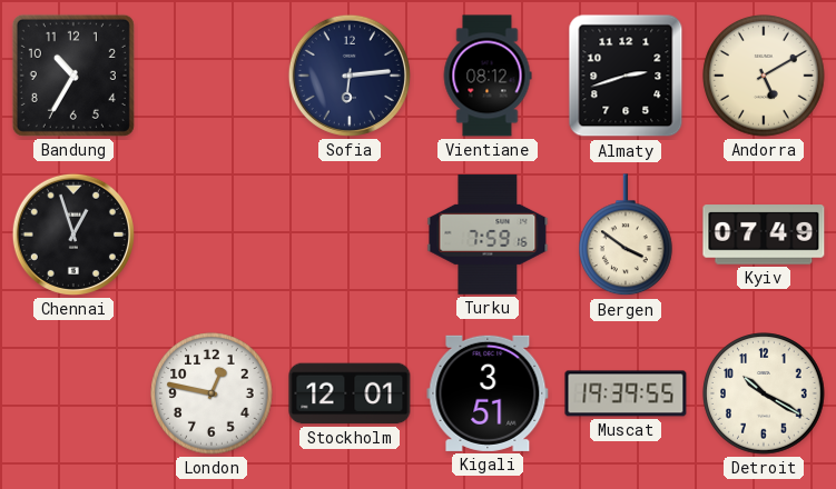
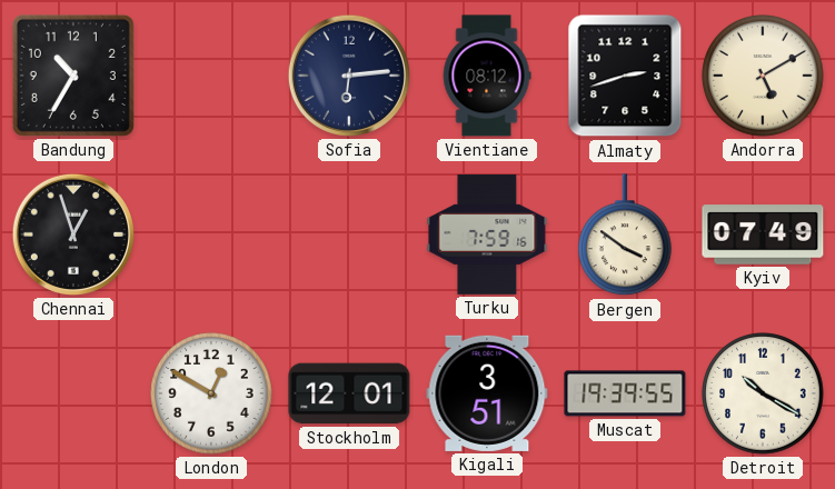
London: 12:47 -> 12:50 (211, 393)
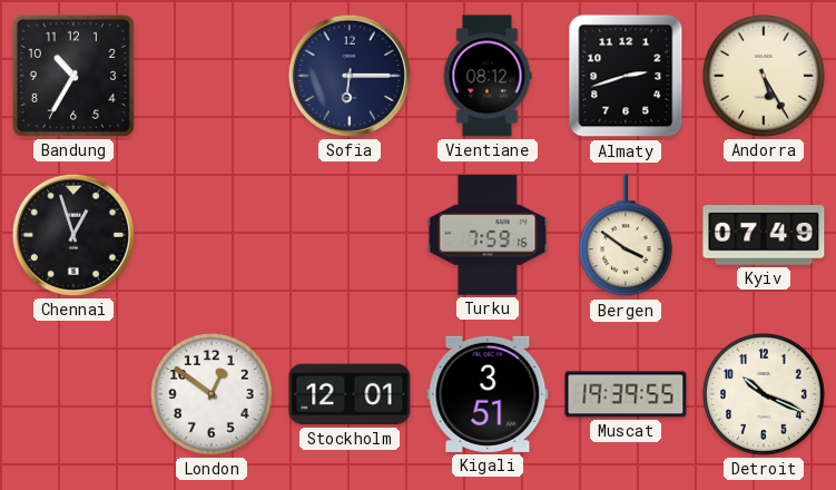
Sofia: 6:14 -> 6:15 (350, 76)
Andorra: 5:10 -> 5:25 (764, 76)
London: 12:50 -> 12:51 (212, 394)
Detroit: 10:20 -> 10:19 (764, 394)
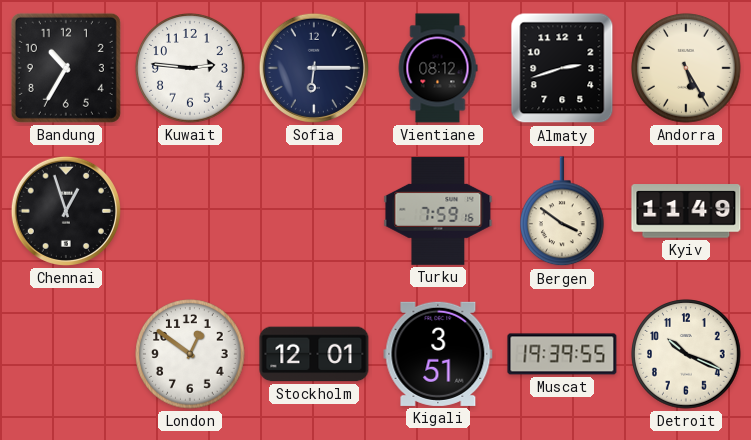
Kuwait: none -> 2:46 (190, 68)
Kyiv: 07:49 -> 11:49 (686, 211)
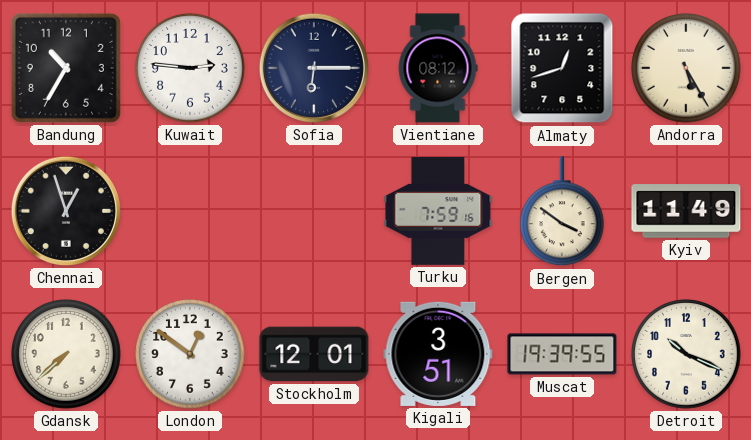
Almaty: 2:42 -> 12:42 (562, 68)
Gdansk: none -> 7:38 (66, 354)
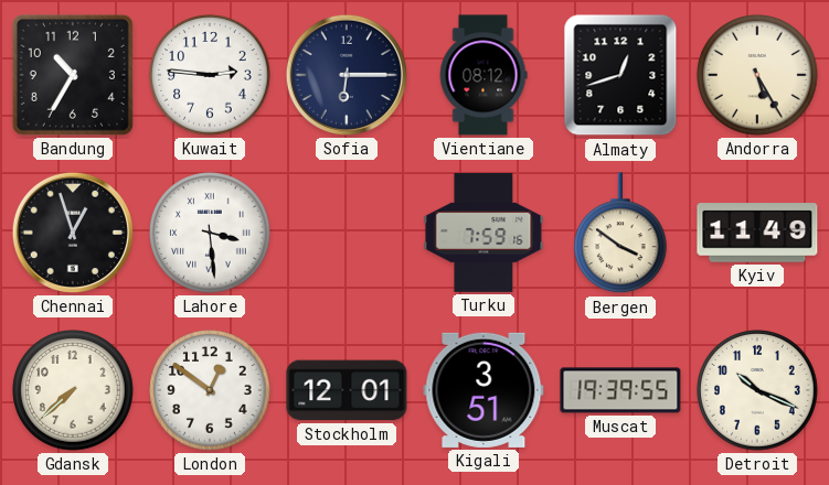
Lahore: none -> 3:29 (210, 233)
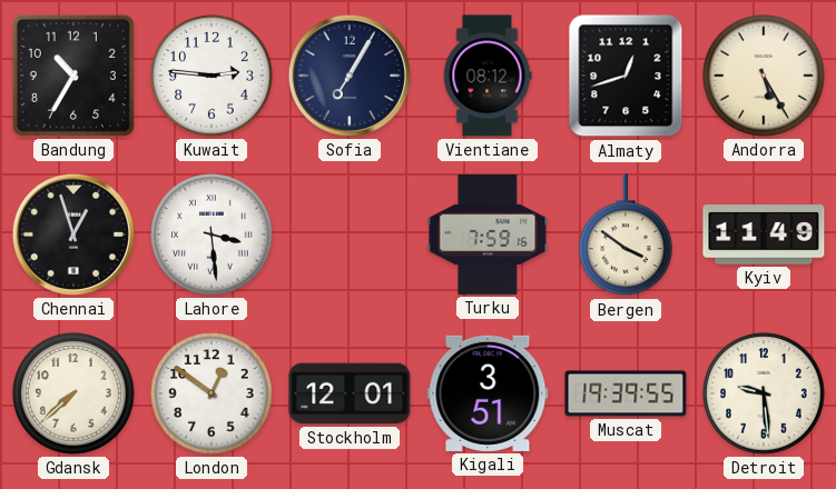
Sofia: 6:15 -> 7:05 (350, 76)
Detroit: 10:19 -> 9:29 (764, 393)
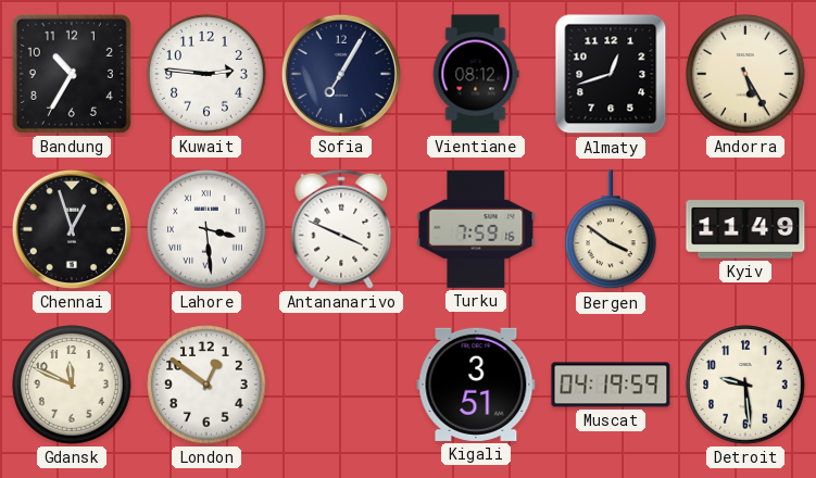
Antananarivo: none -> 3:49 (341, 229)
Gdansk: 7:38 -> 11:49 (72, 385)
Stockholm: 12:01 -> none (350, 393)
Muscat: 19:39 -> 04:19 (611, 385)
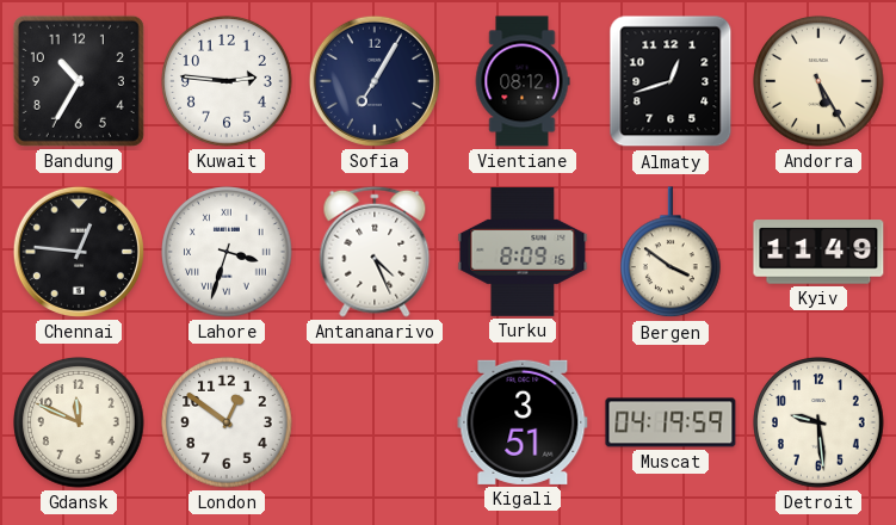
Chennai: 12:57 -> 12:46 (79, 252)
Lahore: 3:29 -> 3:33 (227, 252)
Antananarivo: 3:49 -> 4:26 (375, 252)
Turku: 7:59 -> 8:09 (523, 252)
